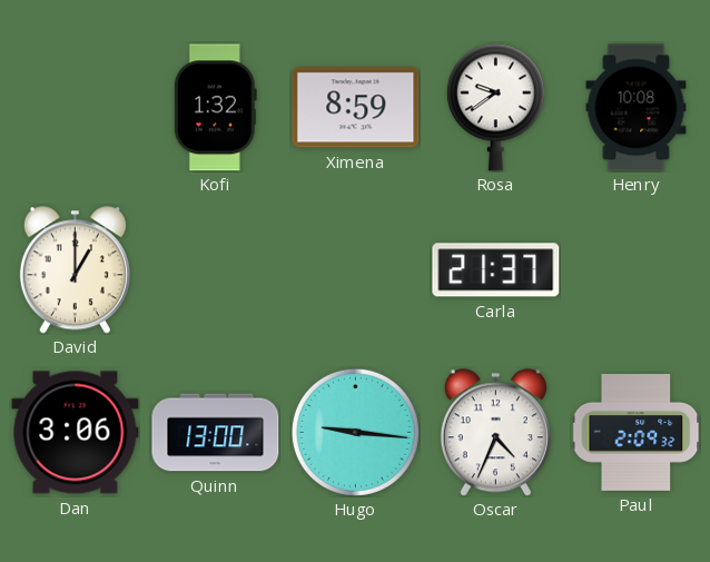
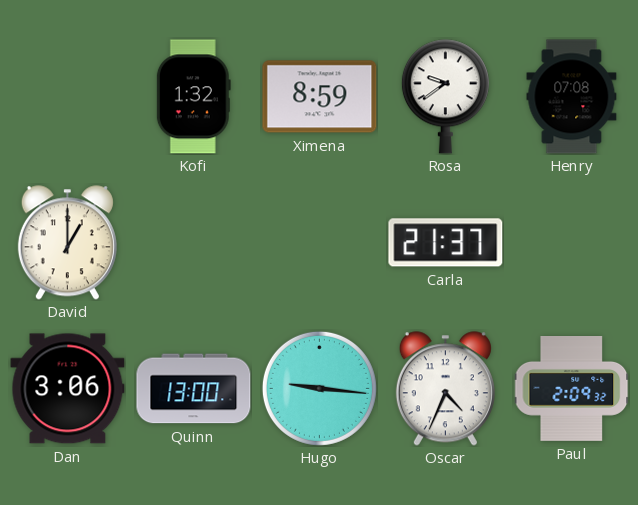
Henry: 10:08 -> 07:08 (572, 97)
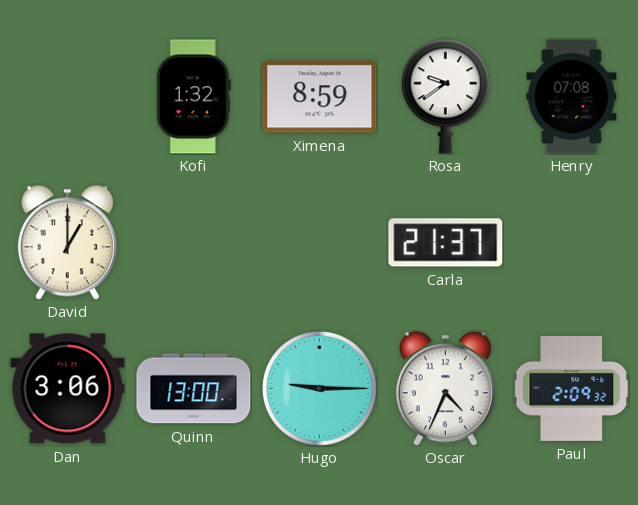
Hugo: 9:16 -> 9:15 (319, 388)
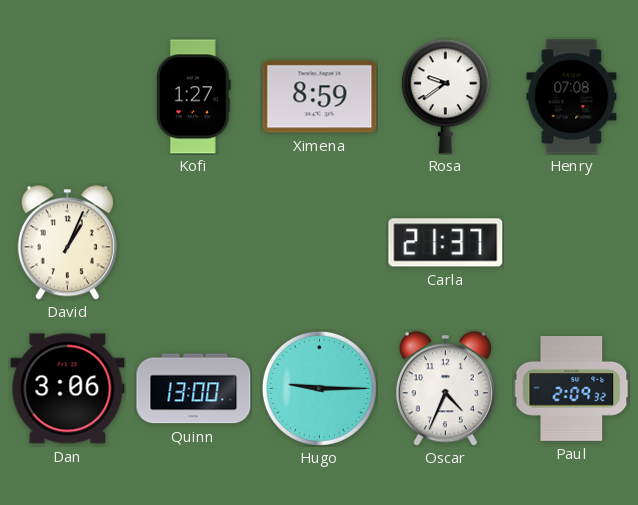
Kofi: 1:32 -> 1:27 (193, 97)
David: 1:00 -> 1:04 (67, 243)
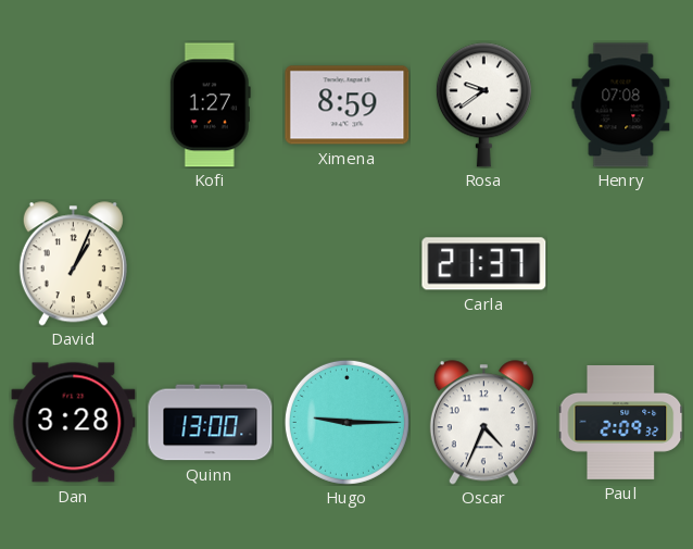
Dan: 3:06 -> 3:28 (74, 423)
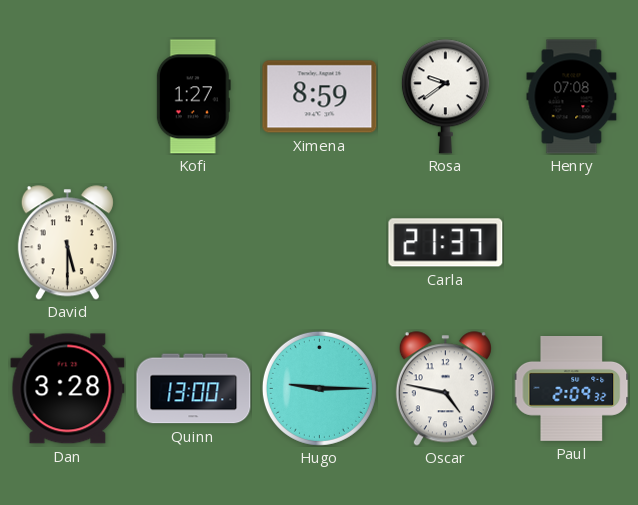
David: 1:04 -> 5:30 (67, 243)
Oscar: 4:34 -> 4:47 (445, 389)
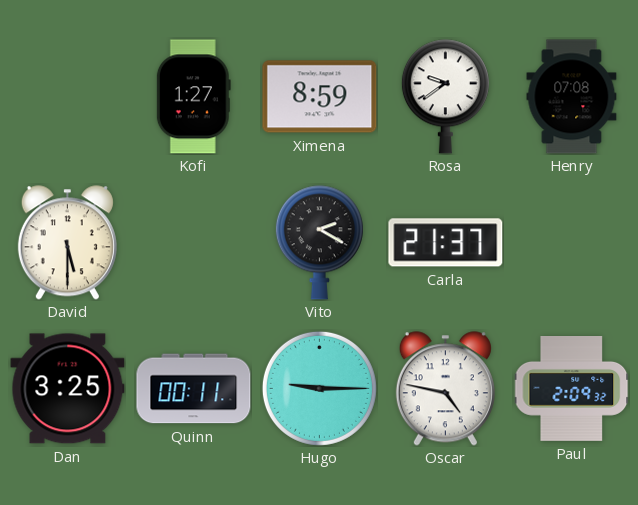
Vito: none -> 2:20 (319, 243)
Dan: 3:28 -> 3:25 (68, 389)
Quinn: 13:00 -> 00:11 (194, 389)
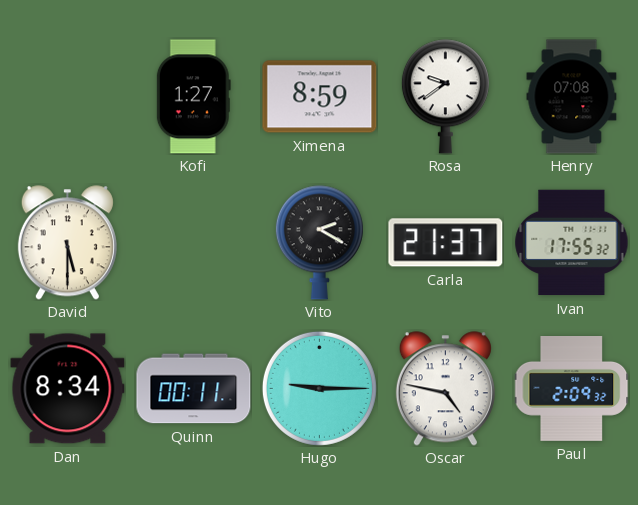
Ivan: none -> 17:55 (572, 243)
Dan: 3:25 -> 8:34 (68, 389)
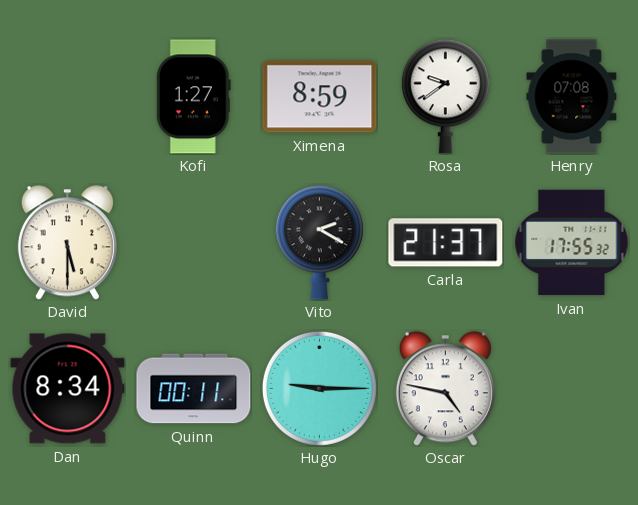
Paul: 2:09 -> none (571, 389)
